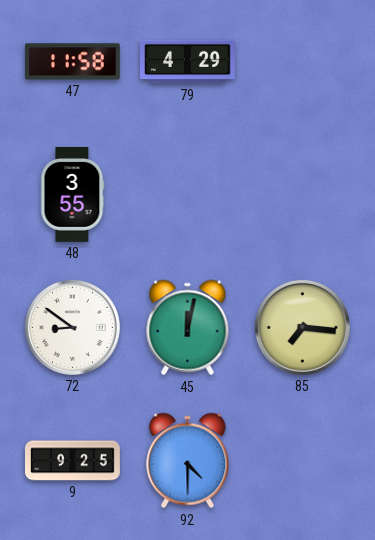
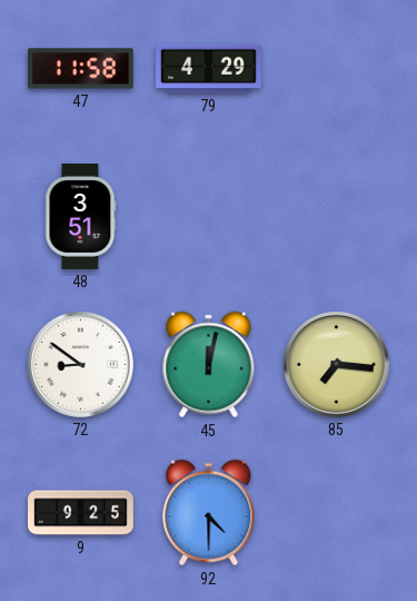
48: 3:55 -> 3:51 (81, 216)
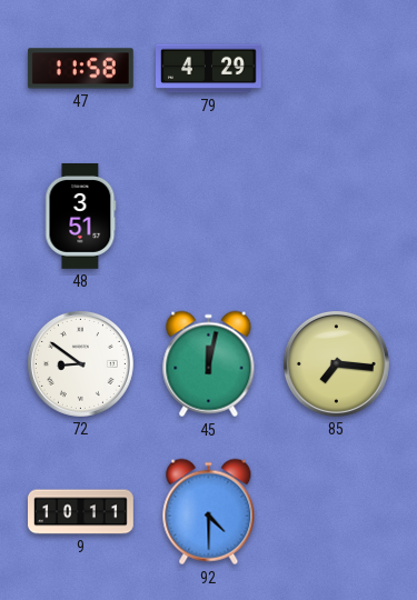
9: 9:25 -> 10:11 (81, 512)
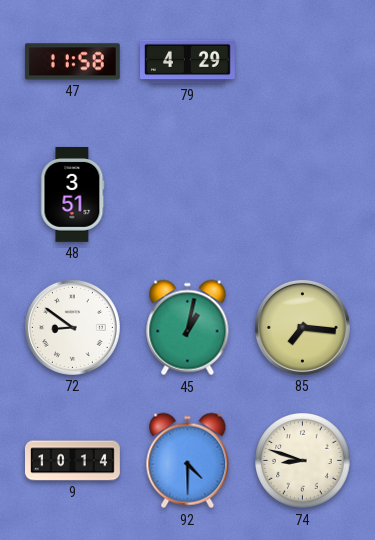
45: 12:02 -> 1:02 (188, 328)
9: 10:11 -> 10:14 (73, 461)
74: none -> 8:48 (303, 461)
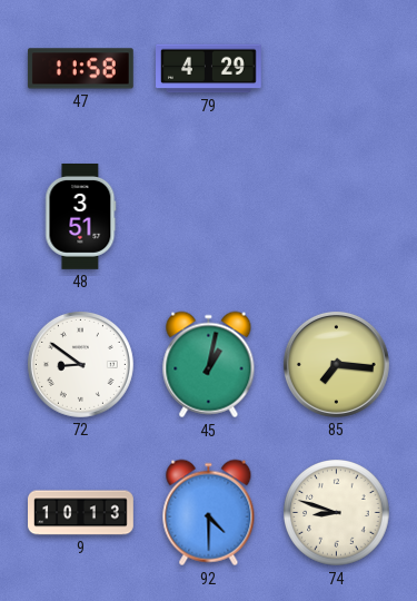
9: 10:14 -> 10:13 (81, 513)
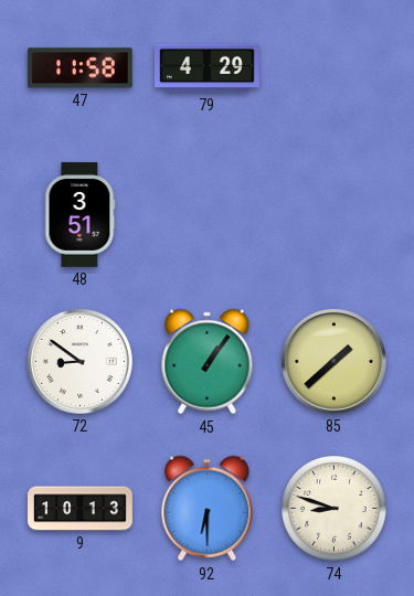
45: 1:02 -> 1:06 (208, 362)
85: 7:16 -> 1:38 (333, 361)
92: 4:30 -> 6:30 (208, 509)
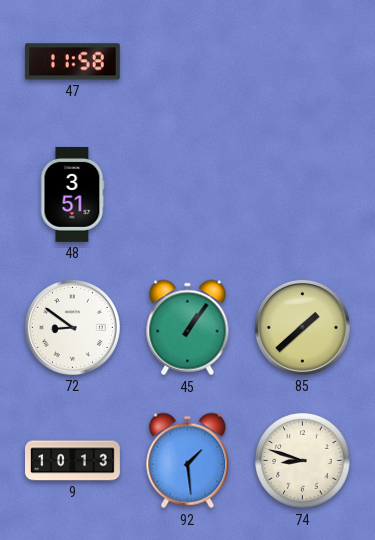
79: 4:29 -> none (208, 68)
92: 6:30 -> 1:29 (188, 461)
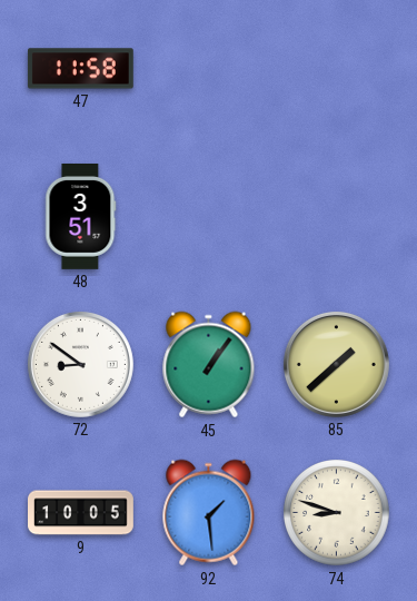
9: 10:13 -> 10:05 (81, 513)
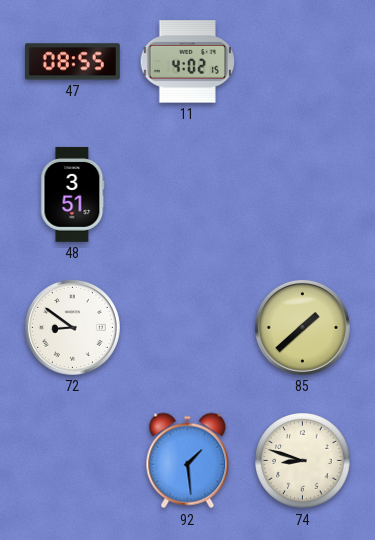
47: 11:58 -> 08:55 (72, 62)
11: none -> 4:02 (187, 62)
45: 1:06 -> none (209, 365)
9: 10:05 -> none (81, 513)
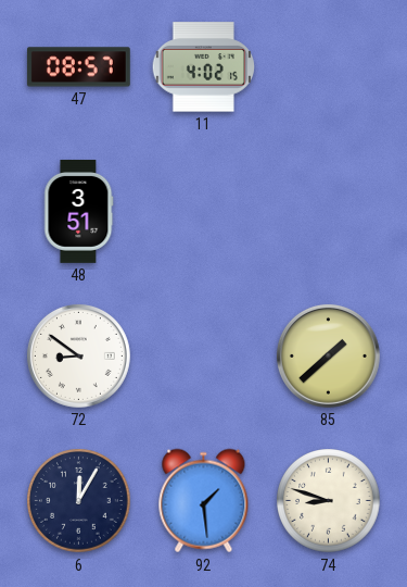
47: 08:55 -> 08:57 (78, 67)
6: none -> 12:05 (79, 501)
